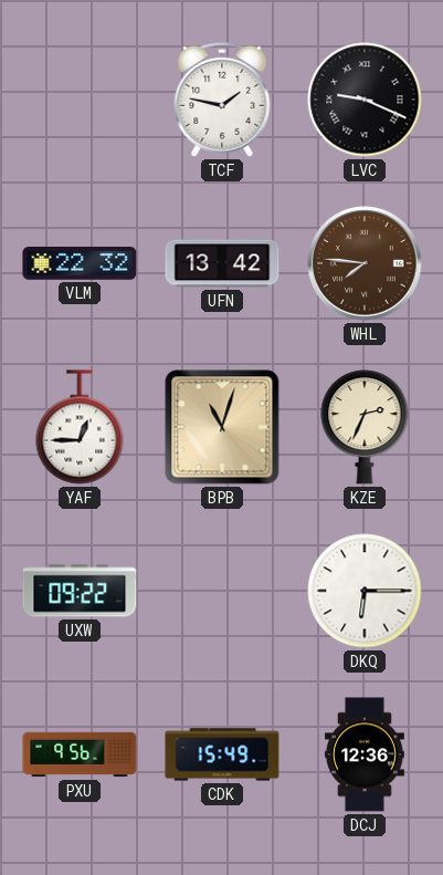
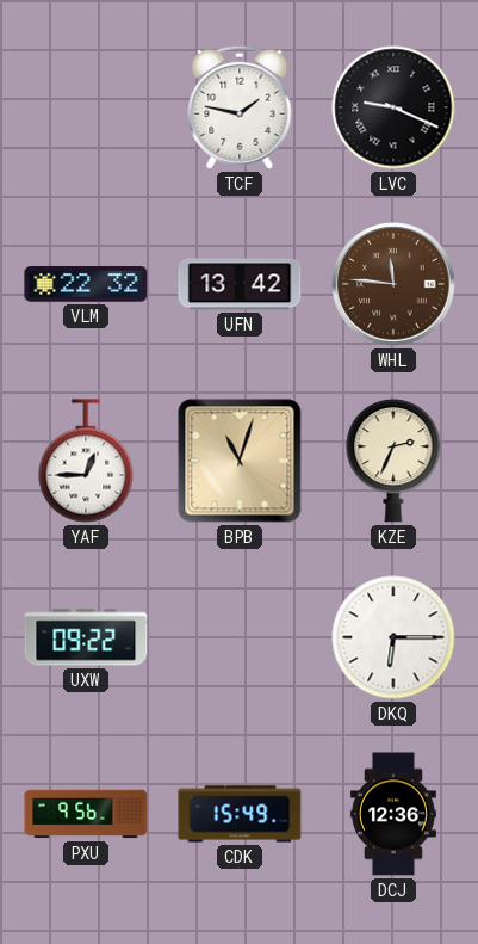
WHL: 7:46 -> 11:46 (393, 284)
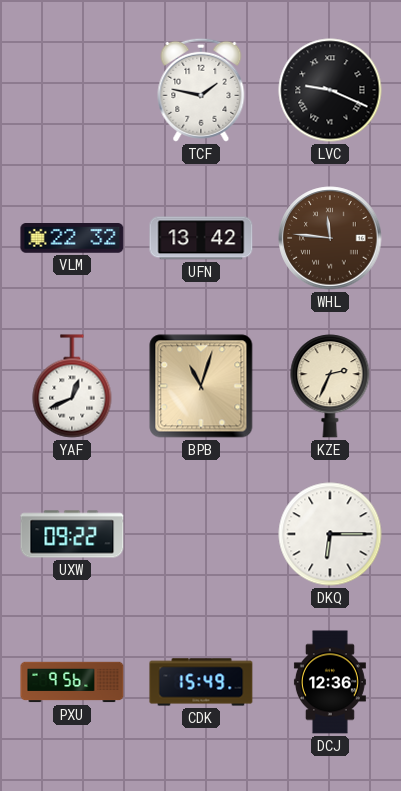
YAF: 12:45 -> 12:41 (72, 386)
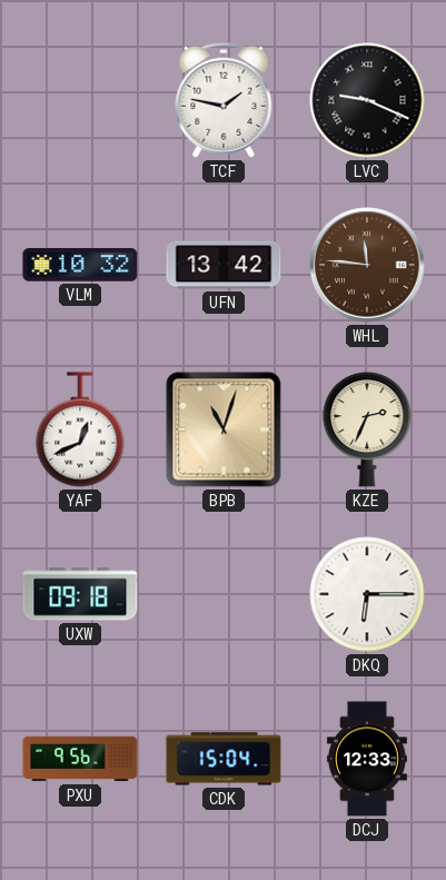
VLM: 22:32 -> 10:32 (80, 266)
UXW: 09:22 -> 09:18 (80, 594)
CDK: 15:49 -> 15:04 (224, 759)
DCJ: 12:36 -> 12:33 (367, 759)
